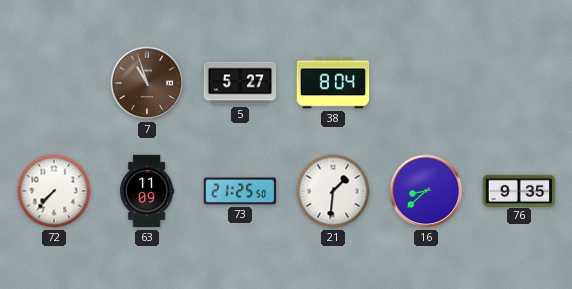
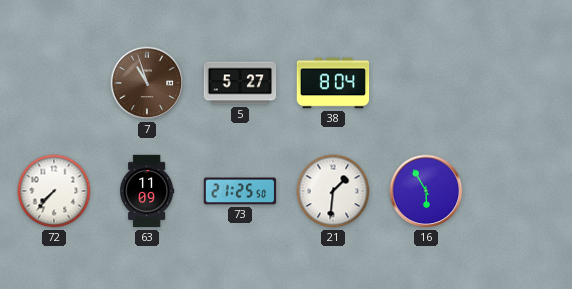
16: 8:38 -> 5:55 (426, 191)
76: 9:35 -> none (519, 190)
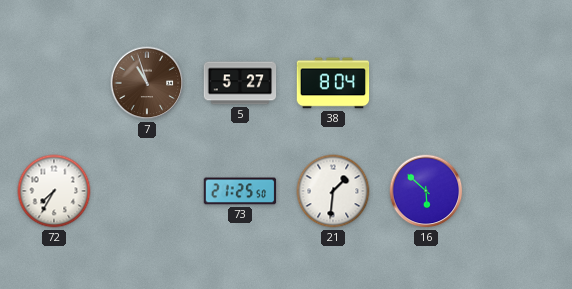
72: 7:37 -> 7:35 (54, 191)
63: 11:09 -> none (147, 191)
16: 5:55 -> 5:52 (426, 191)
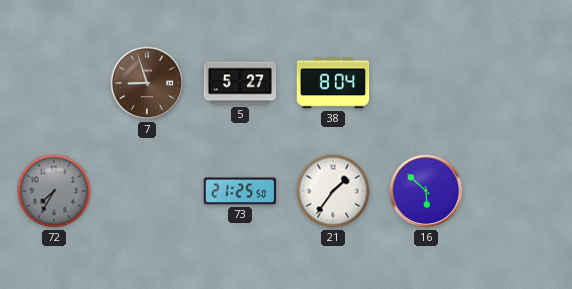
7: 10:57 -> 8:57 (147, 83)
72 dial: white -> grey (54, 191)
21: 1:31 -> 1:36 (333, 191)
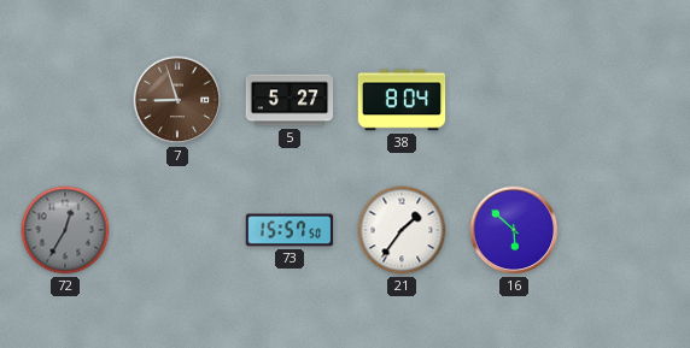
72: 7:35 -> 12:35 (65, 230)
73: 21:25 -> 15:57 (290, 230)
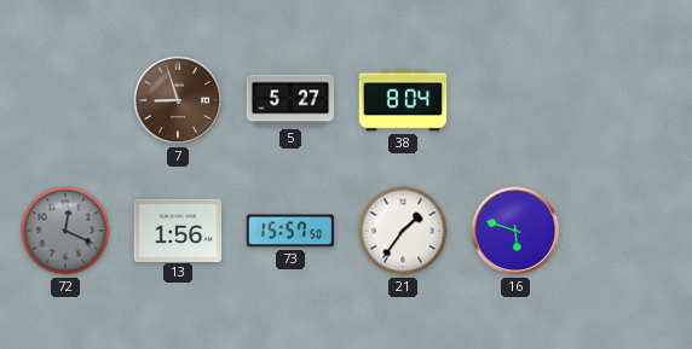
72: 12:35 -> 12:19 (65, 231)
13: none -> 1:56 (178, 229)
16: 5:52 -> 5:48 (515, 231)
